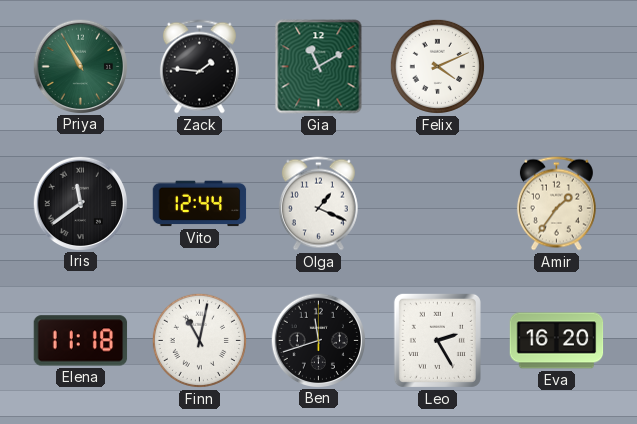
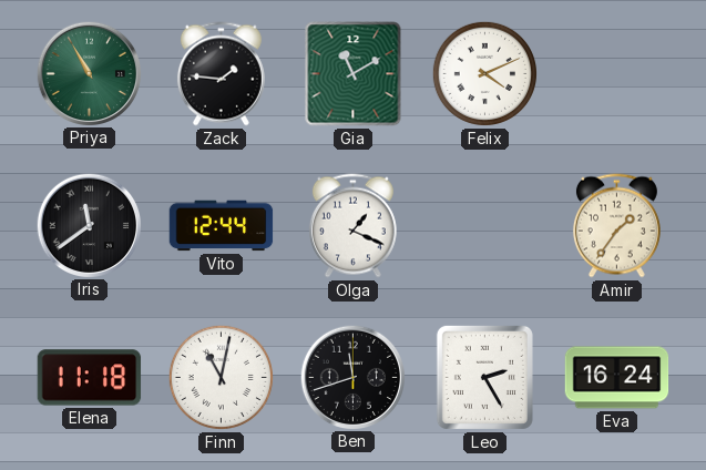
Eva: 16:20 -> 16:24 (617, 378)
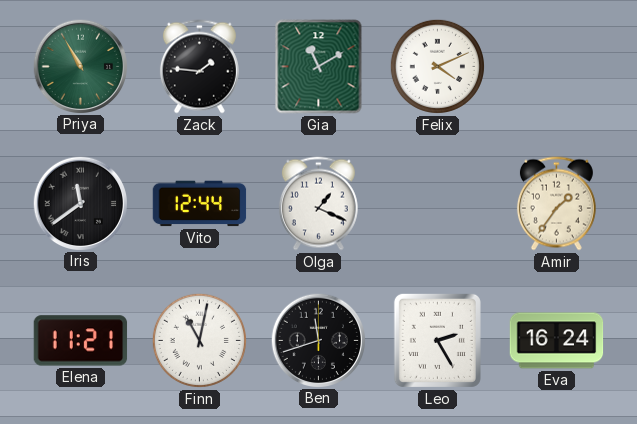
Elena: 11:18 -> 11:21 (81, 341)
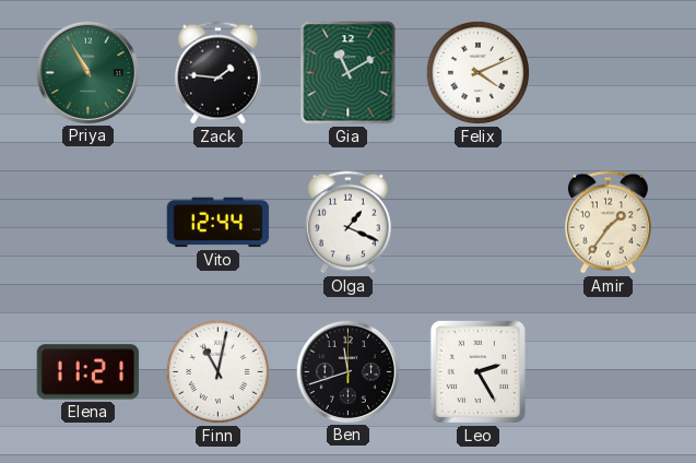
Iris: 11:39 -> none (80, 203)
Eva: 16:24 -> none (557, 341)
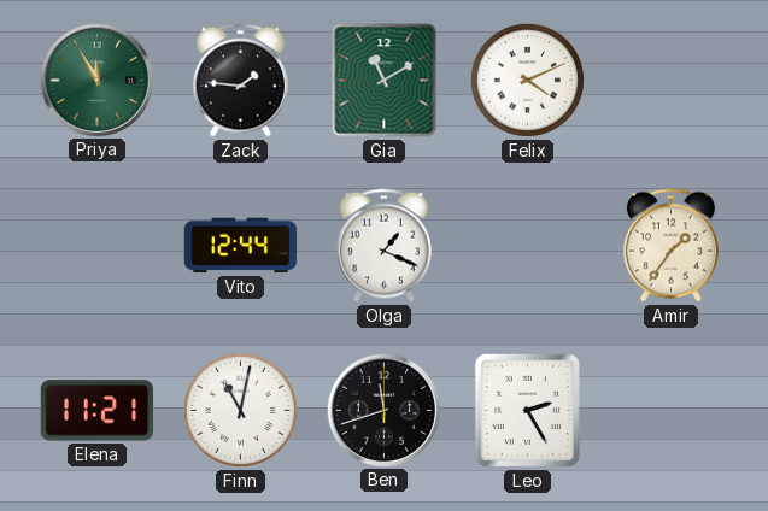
Priya: 10:55 -> 11:55 (96, 80)
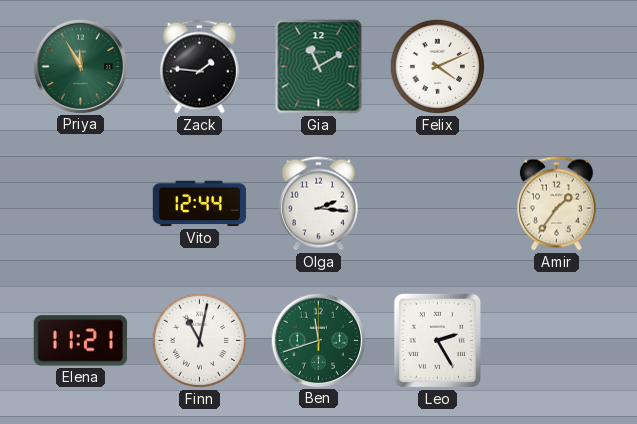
Olga: 1:19 -> 2:16 (318, 204)
Ben dial: black -> green (318, 340)
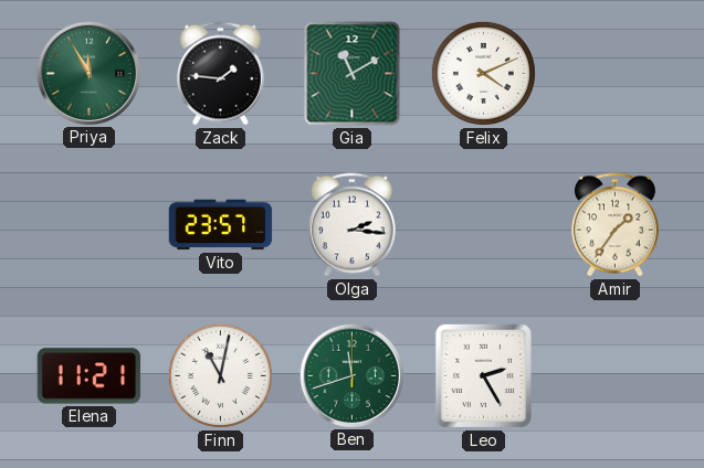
Vito: 12:44 -> 23:57 (221, 225)
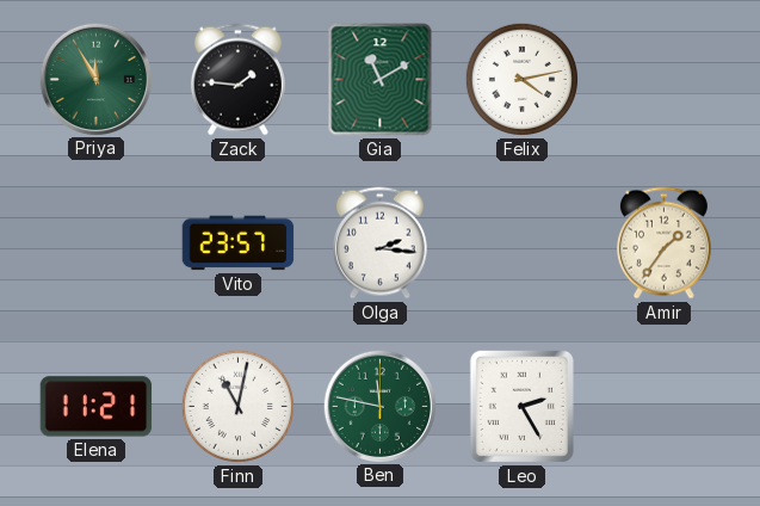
Felix: 4:11 -> 4:13 (521, 79)
Ben: 11:42 -> 11:47 (379, 406)
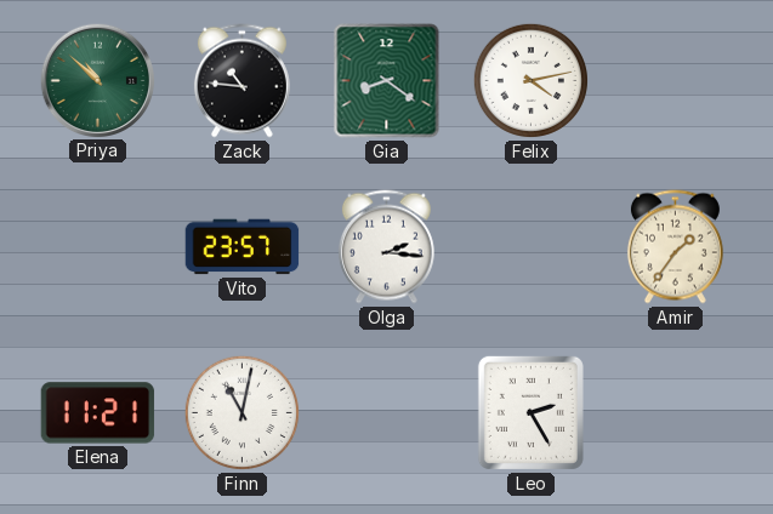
Priya: 11:55 -> 10:52 (97, 80)
Zack: 1:46 -> 10:46 (241, 81)
Gia: 11:10 -> 8:21 (387, 81)
Ben: 11:47 -> none (379, 406)
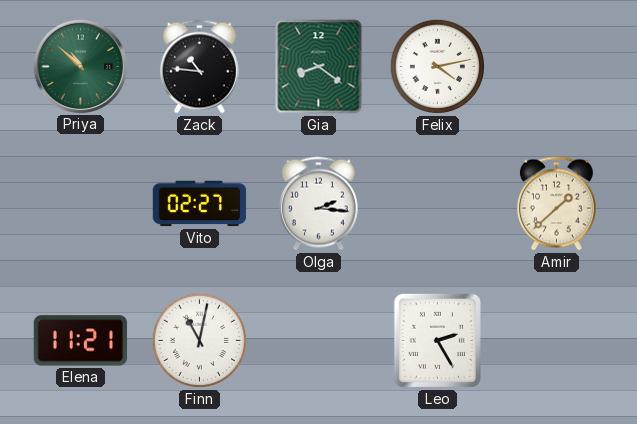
Vito: 23:57 -> 02:27 (200, 204)
Amir: 1:36 -> 1:38 (556, 204)
